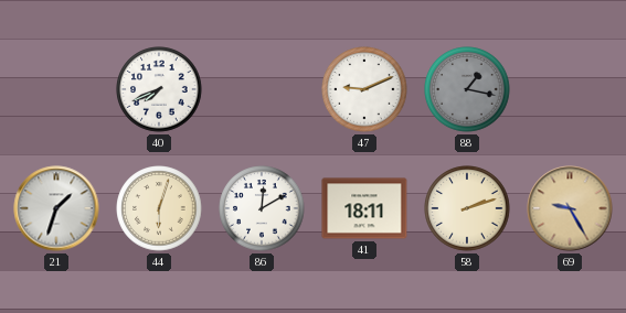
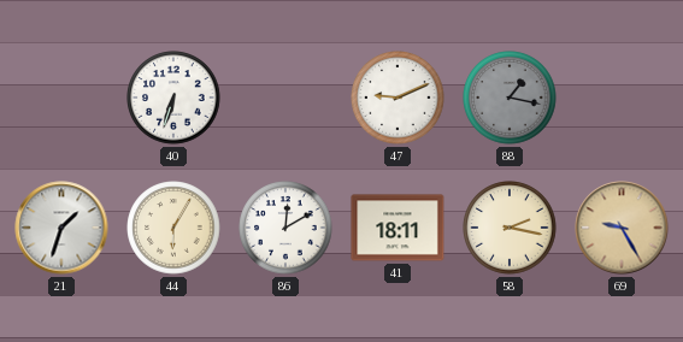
40: 7:41 -> 6:33 (173, 98)
44: 6:03 -> 6:05 (173, 228)
58: 2:12 -> 2:17 (510, 228)
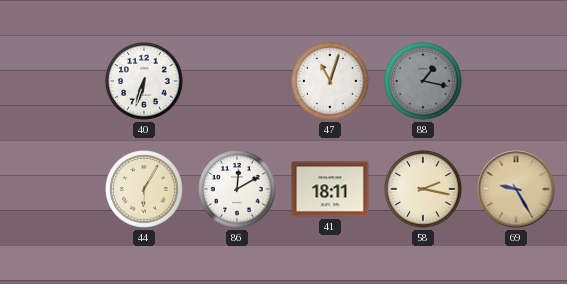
47: 9:11 -> 11:03 (330, 81)
21: 1:33 -> none (61, 228)
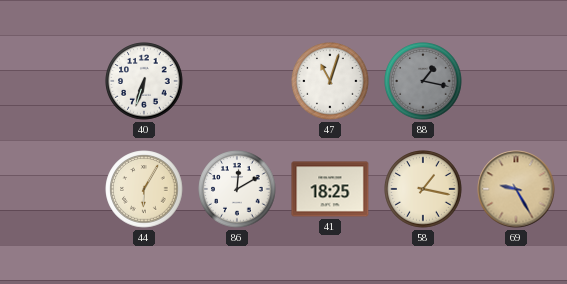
41: 18:11 -> 18:25 (330, 189)
58: 2:17 -> 1:17 (423, 189)
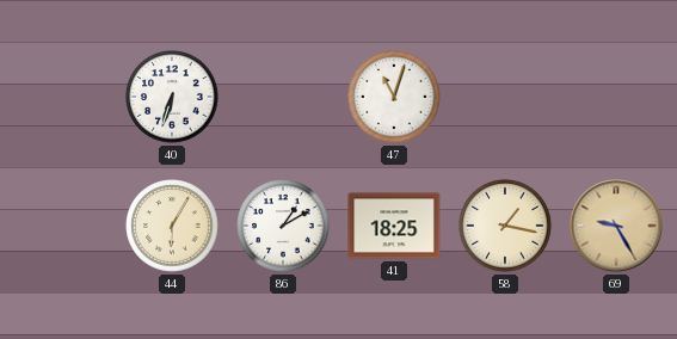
88: 1:17 -> none (423, 81)
86: 12:10 -> 1:10 (283, 226)
